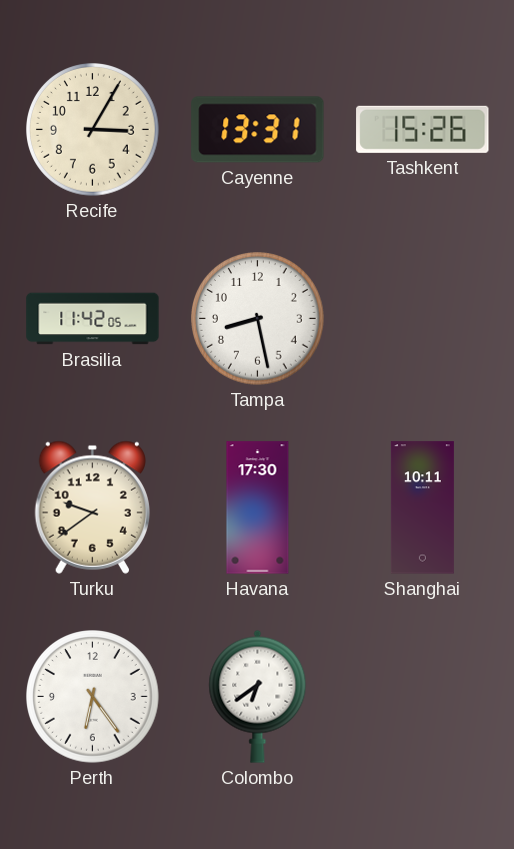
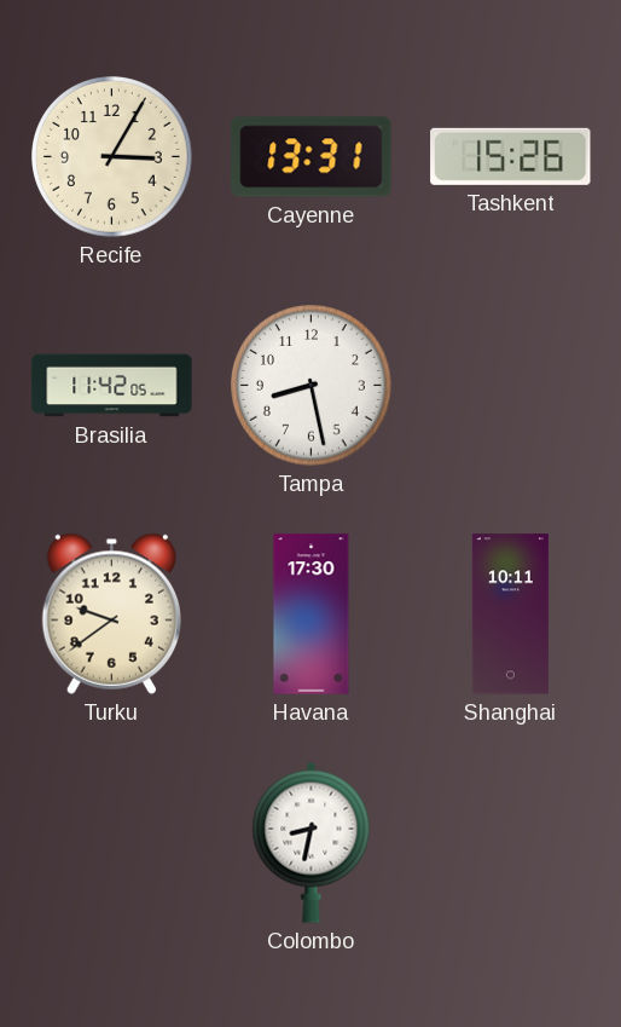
Perth: 6:24 -> none (93, 697)
Colombo: 6:39 -> 8:32 (312, 842)
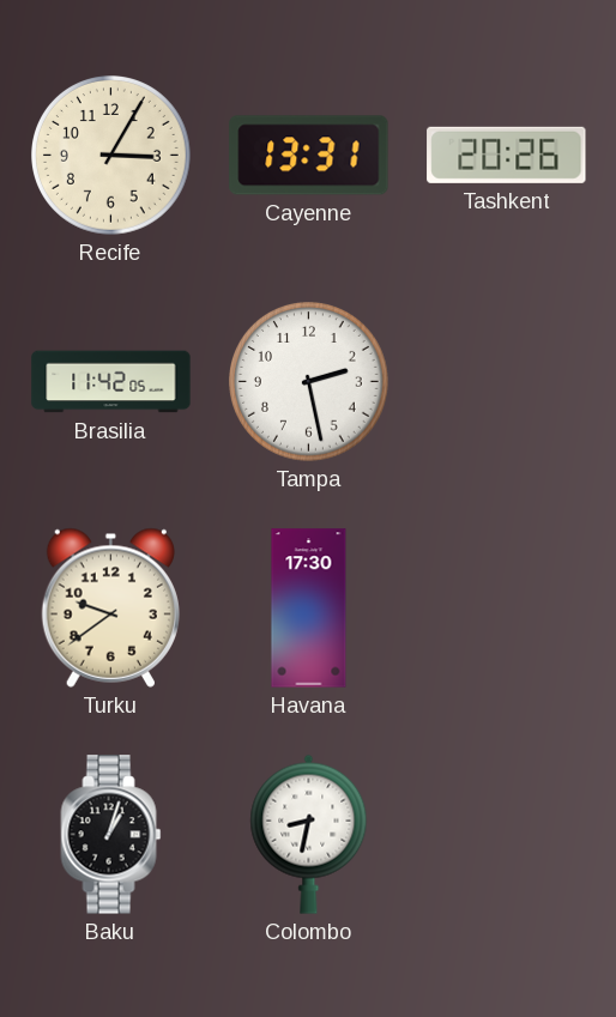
Tashkent: 15:26 -> 20:26 (507, 155)
Tampa: 8:28 -> 2:28 (309, 382)
Shanghai: 10:11 -> none (510, 615)
Baku: none -> 1:03 (111, 835)
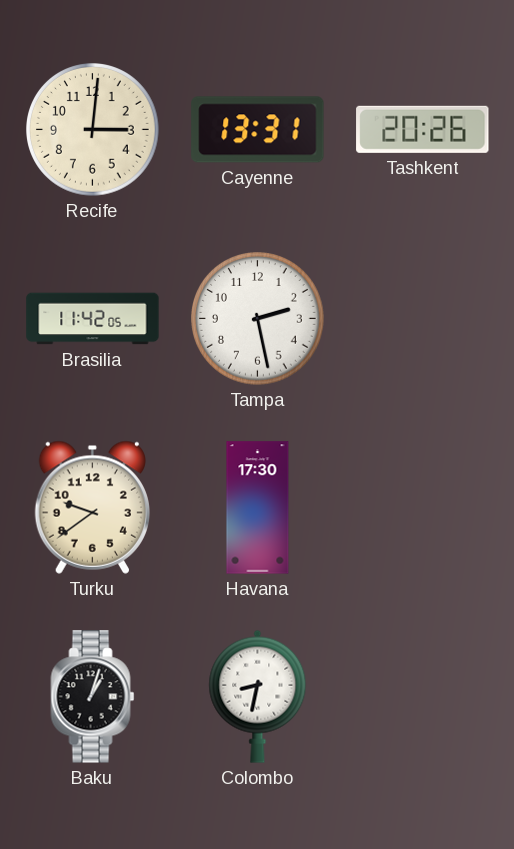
Recife: 3:05 -> 3:01 (93, 130)
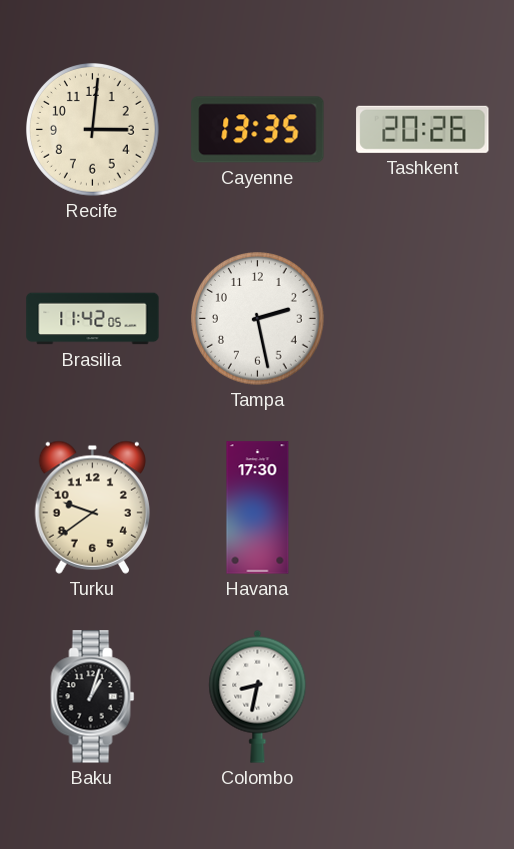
Cayenne: 13:31 -> 13:35 (258, 130)
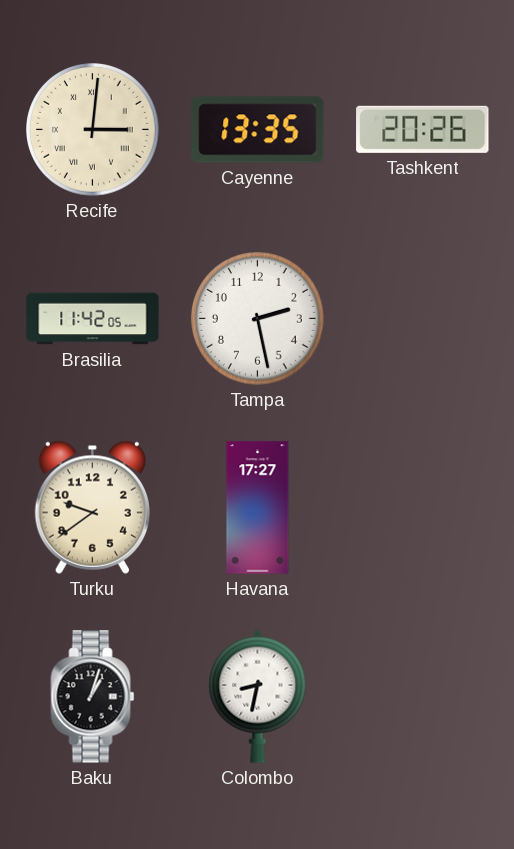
Recife numerals: Arabic -> Roman (93, 130)
Havana: 17:30 -> 17:27 (258, 508)
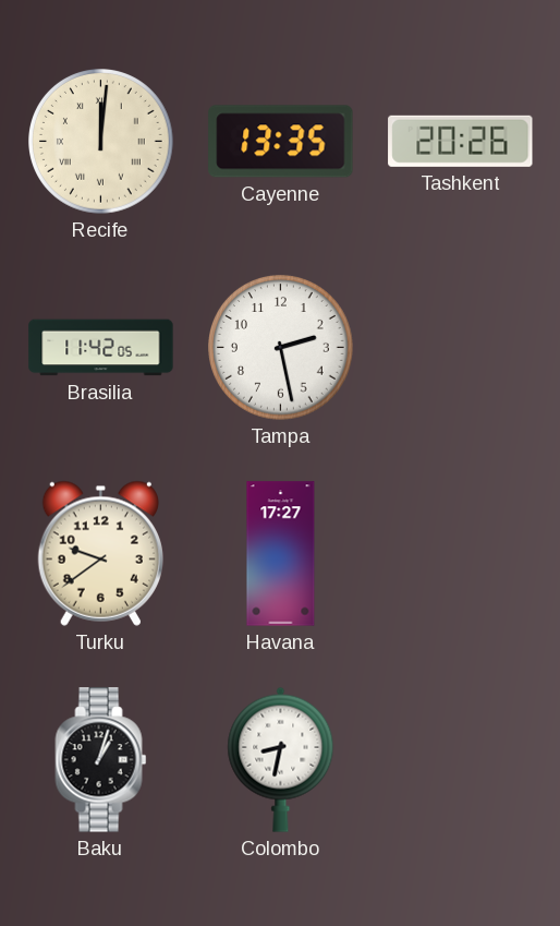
Recife: 3:01 -> 12:01 (101, 142)
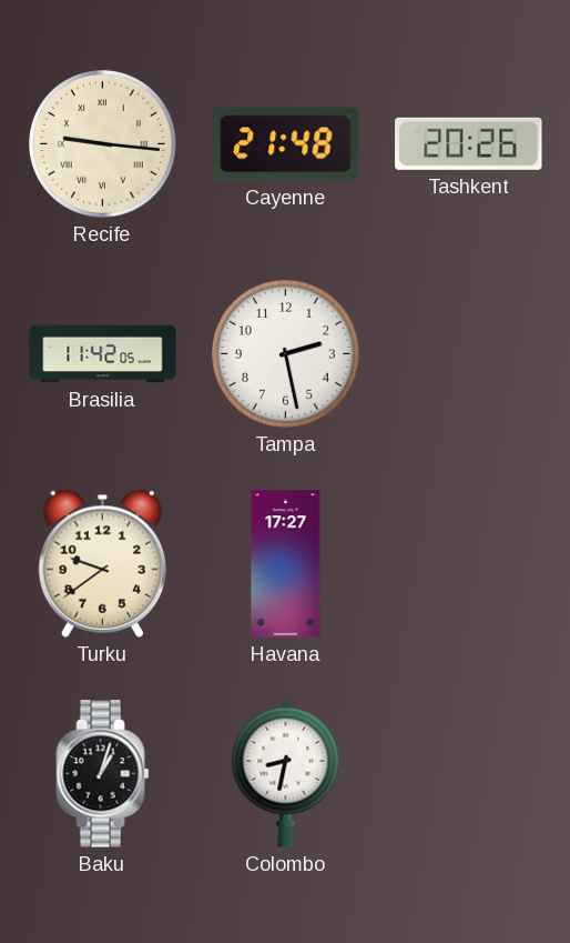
Recife: 12:01 -> 9:16 (103, 144)
Cayenne: 13:35 -> 21:48 (286, 144)
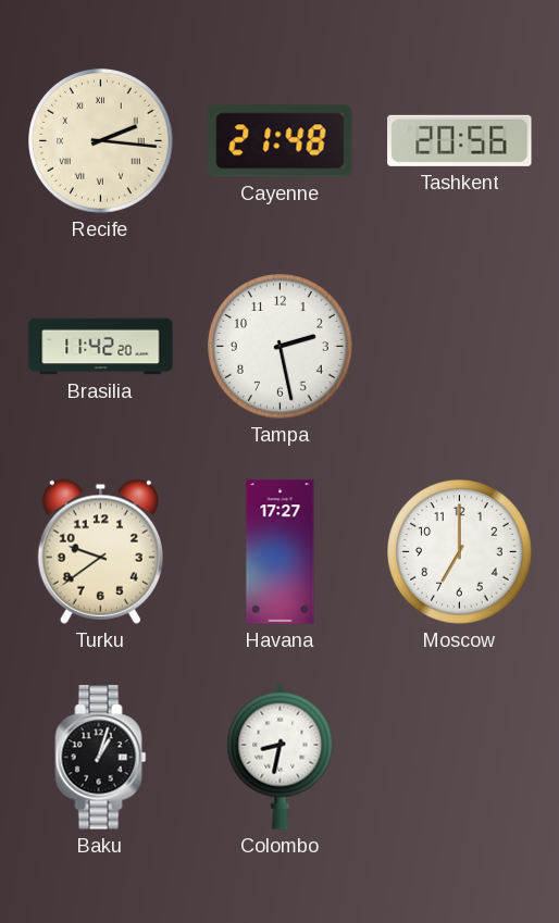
Recife: 9:16 -> 2:16 (101, 141)
Tashkent: 20:26 -> 20:56 (460, 140)
Brasilia: 11:42:05 -> 11:42:20 (101, 347)
Moscow: none -> 7:00 (460, 552)
